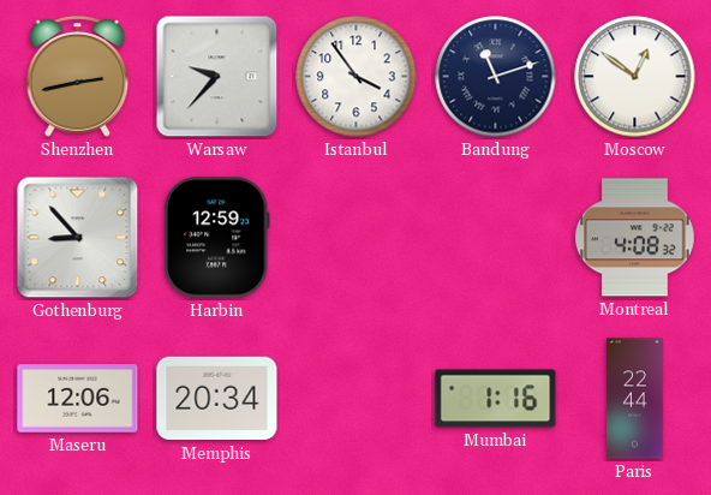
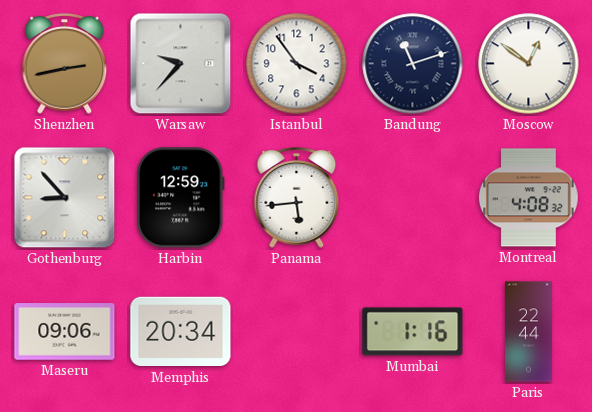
Panama: none -> 5:44 (297, 198)
Maseru: 12:06 -> 09:06 (65, 332)
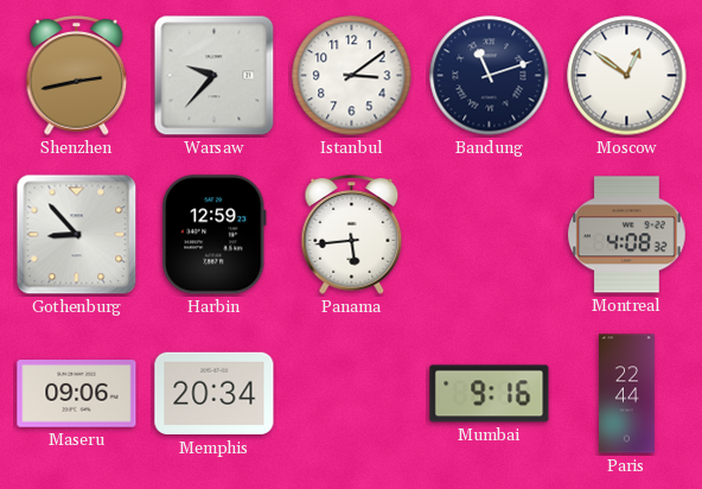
Istanbul: 3:54 -> 3:09 (352, 76)
Mumbai: 1:16 -> 9:16 (490, 394)
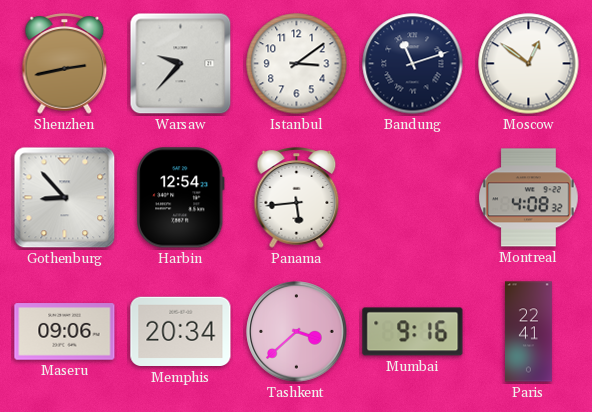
Harbin: 12:59 -> 12:54 (181, 198)
Tashkent: none -> 3:38 (297, 332)
Paris: 22:44 -> 22:41 (529, 332)
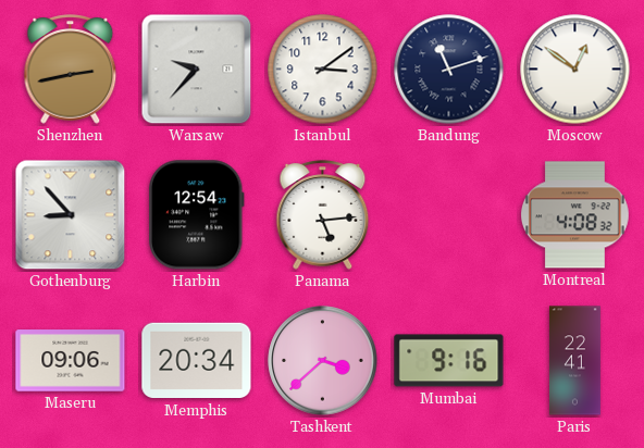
Panama: 5:44 -> 5:14 (323, 215)
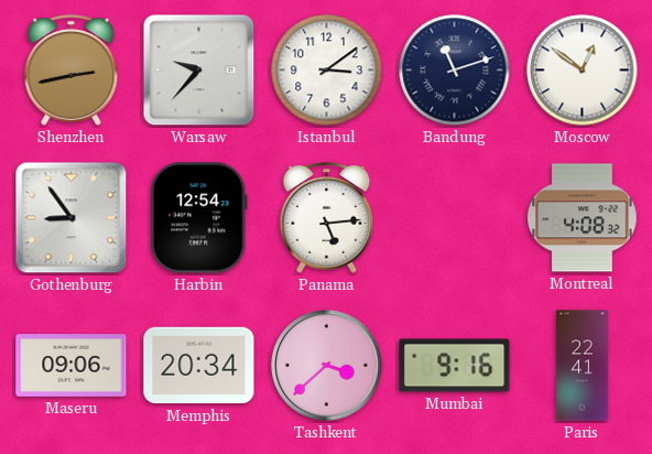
Gothenburg: 8:53 -> 8:54 (72, 218)
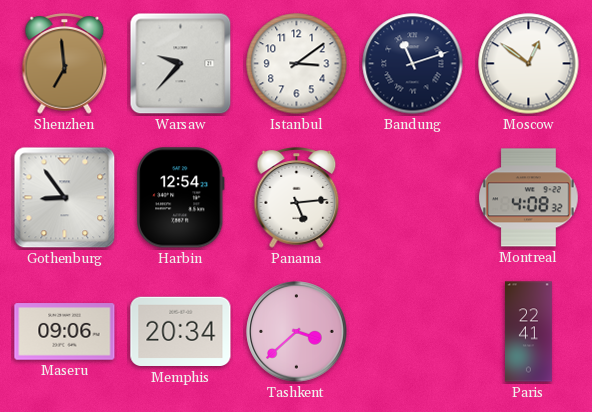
Shenzhen: 2:43 -> 6:59 (65, 64)
Mumbai: 9:16 -> none (455, 366)
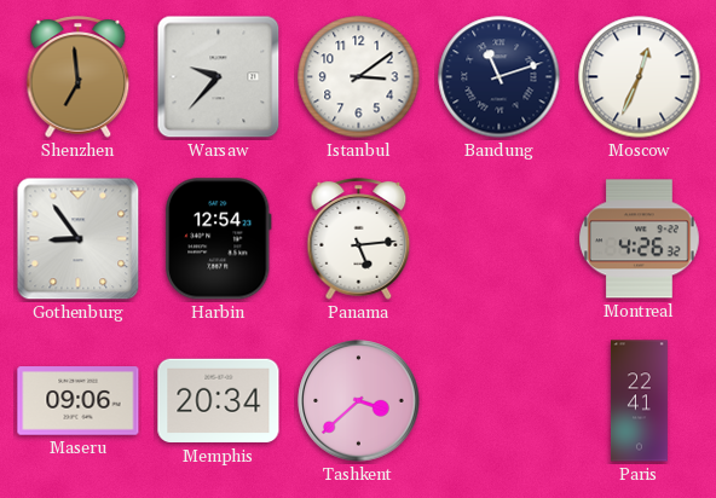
Moscow: 12:51 -> 12:34 (640, 77)
Montreal: 4:08 -> 4:26 (640, 239)
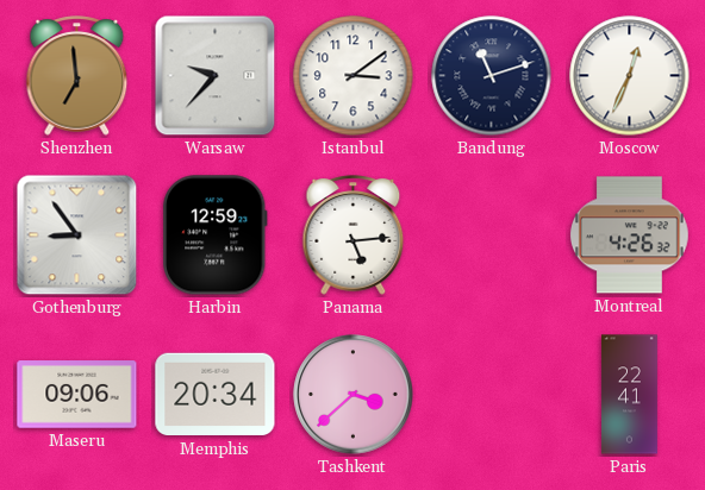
Harbin: 12:54 -> 12:59 (216, 235)
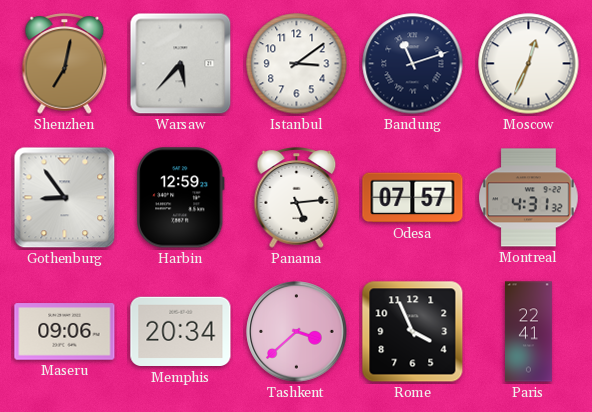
Shenzhen: 6:59 -> 7:02 (65, 64)
Warsaw: 9:37 -> 5:37 (181, 64)
Odesa: none -> 07:57 (413, 198)
Montreal: 4:26 -> 4:31 (529, 198)
Rome: none -> 3:56 (413, 332)
